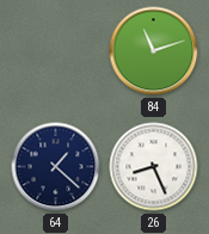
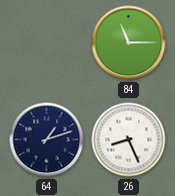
84: 11:12 -> 11:15 (129, 43)
64: 1:22 -> 1:12 (47, 140)
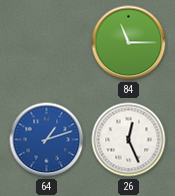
64 dial: navy -> blue (47, 140)
26: 8:26 -> 12:26 (129, 140)
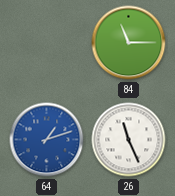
26: 12:26 -> 11:26 (129, 140)
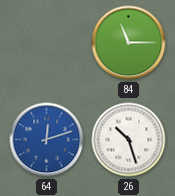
64: 1:12 -> 12:12 (47, 140)
26: 11:26 -> 10:27 (129, 140)
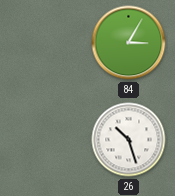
84: 11:15 -> 3:05 (129, 43)
64: 12:12 -> none (47, 140)
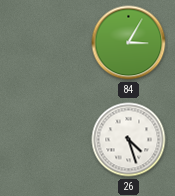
26: 10:27 -> 4:27 (129, 140)
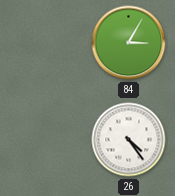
26: 4:27 -> 4:24 (129, 140)
